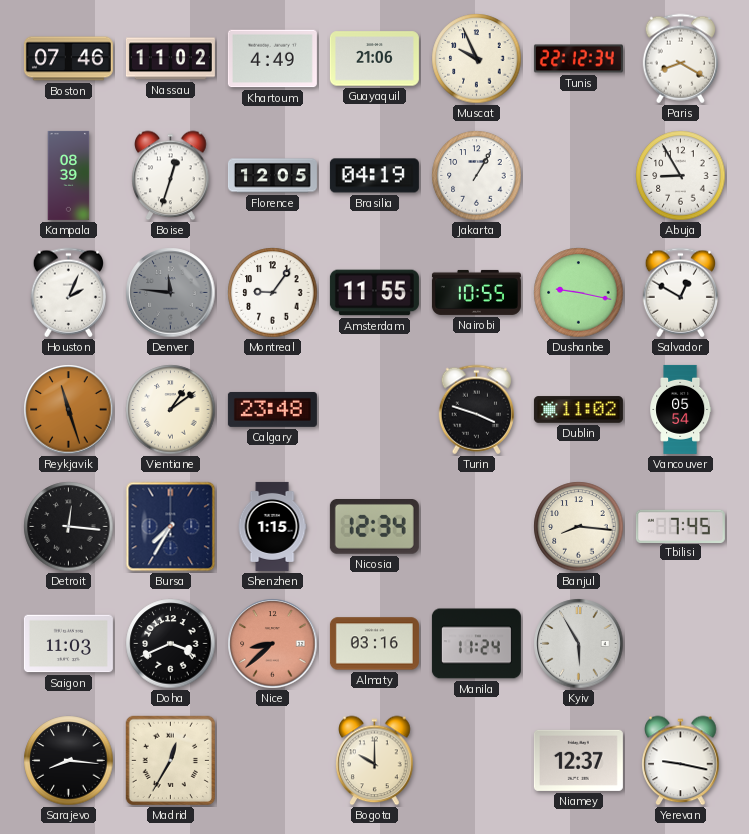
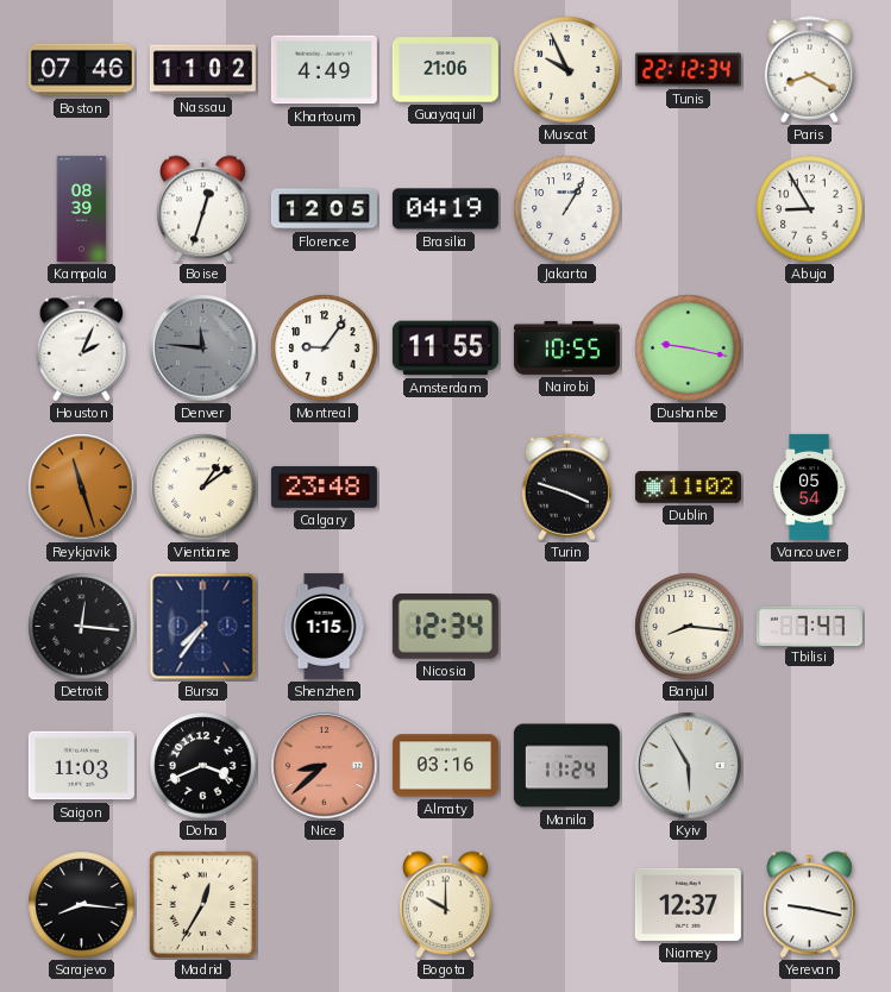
Salvador: 12:50 -> none (680, 293)
Bursa: 7:35 -> 7:36 (203, 627)
Tbilisi: 7:45 -> 7:47 (809, 626)
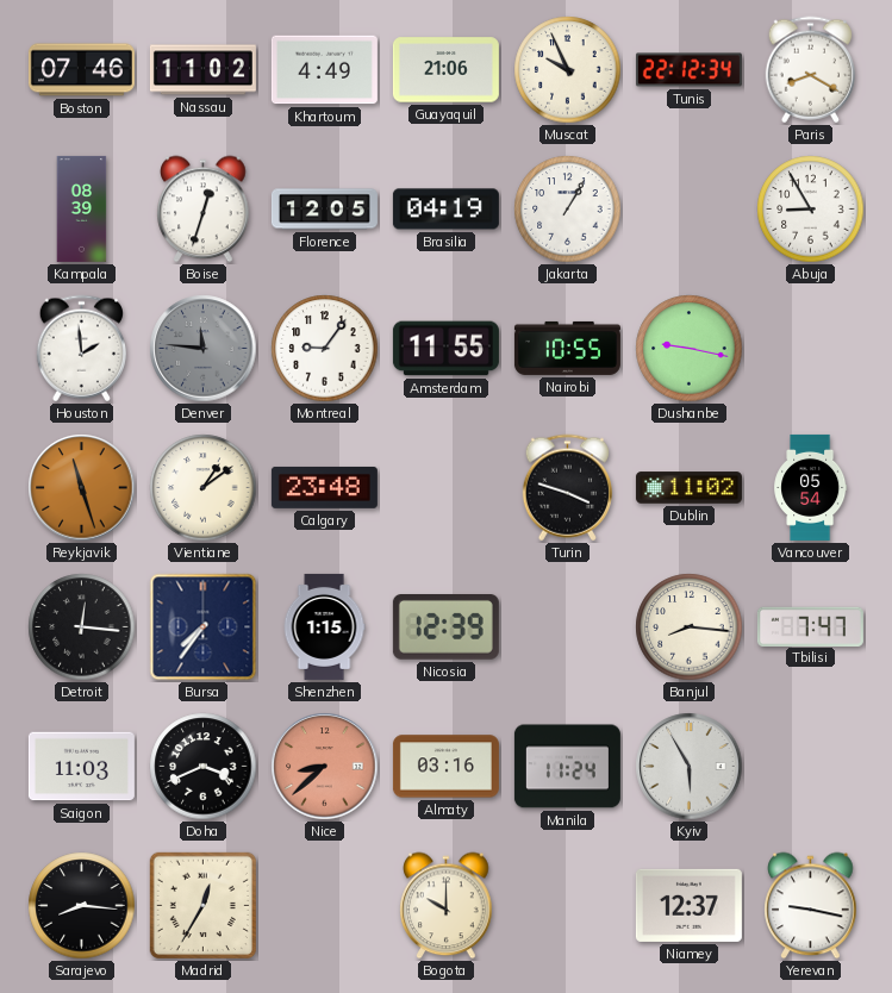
Houston: 2:04 -> 1:59 (81, 349)
Nicosia: 12:34 -> 12:39 (445, 627)
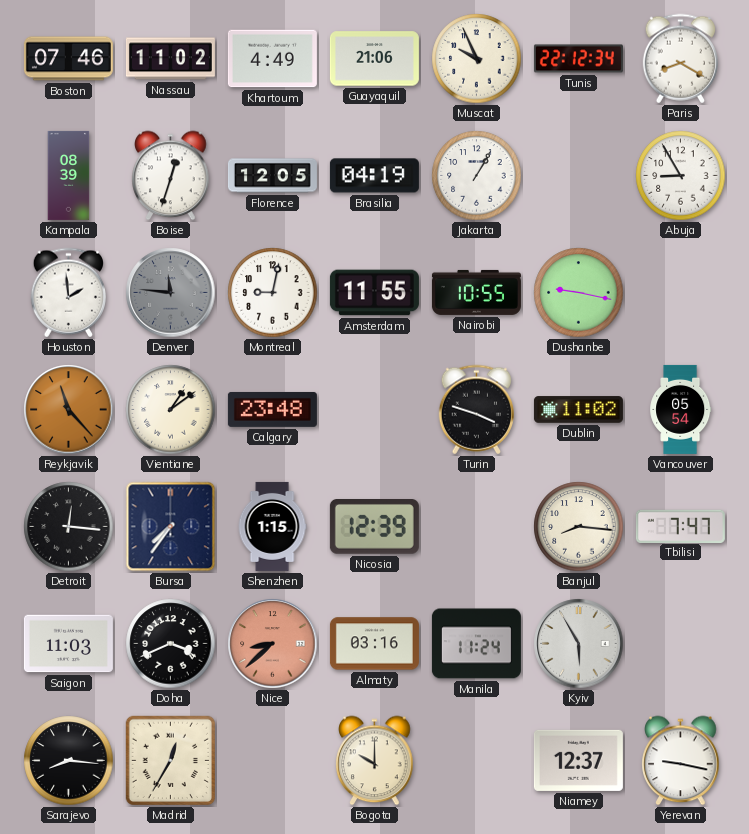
Montreal: 9:06 -> 9:02 (273, 293)
Reykjavik: 11:27 -> 11:23 (69, 410)
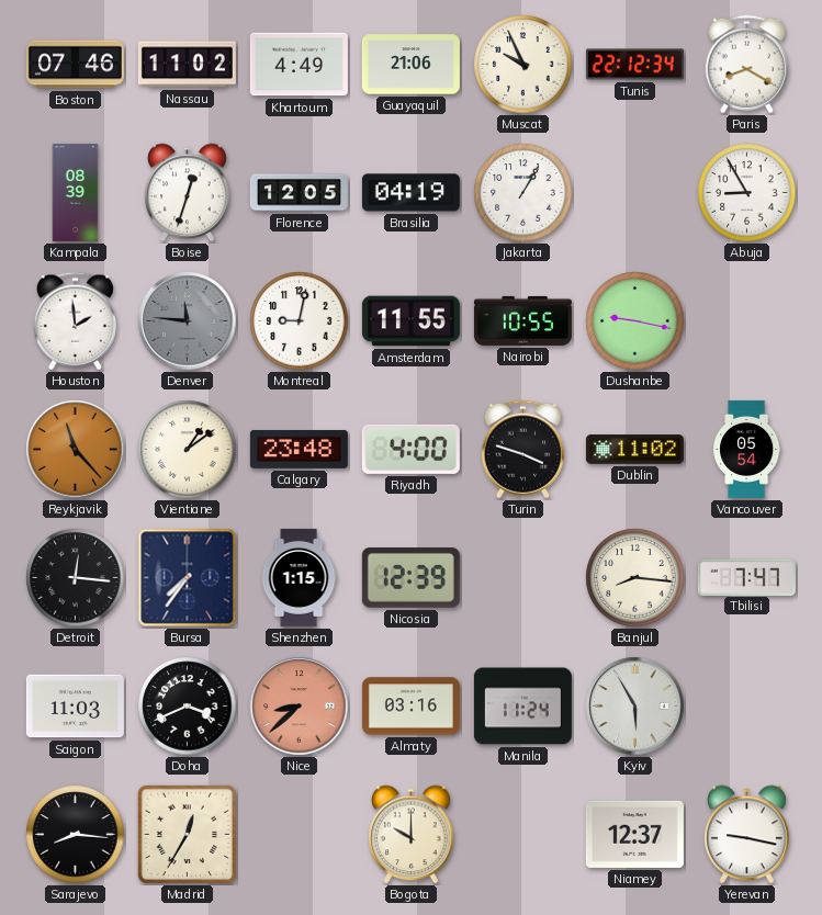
Riyadh: none -> 4:00 (410, 449)
